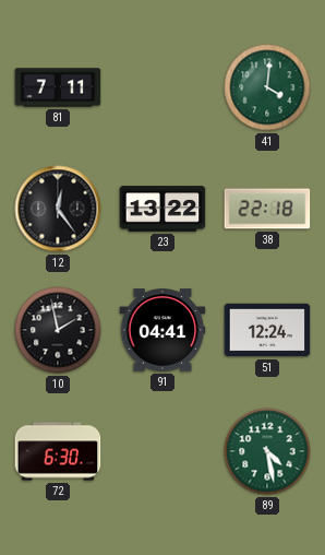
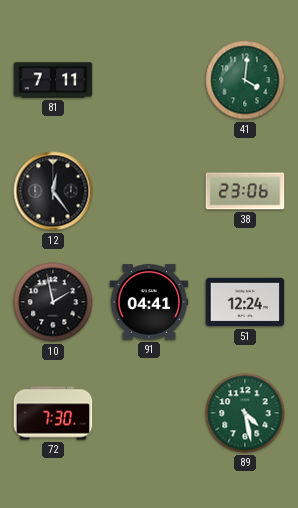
23: 13:22 -> none (162, 209)
38: 22:18 -> 23:06 (245, 191)
72: 6:30 -> 7:30 (53, 413)
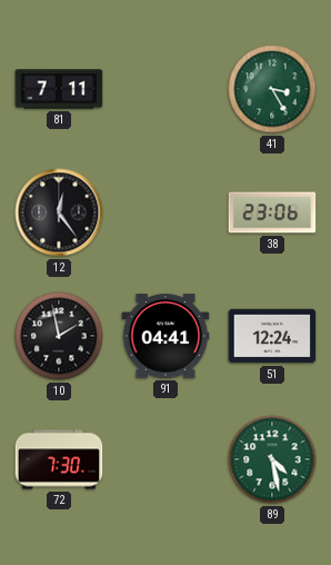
41: 4:01 -> 3:25 (272, 89)
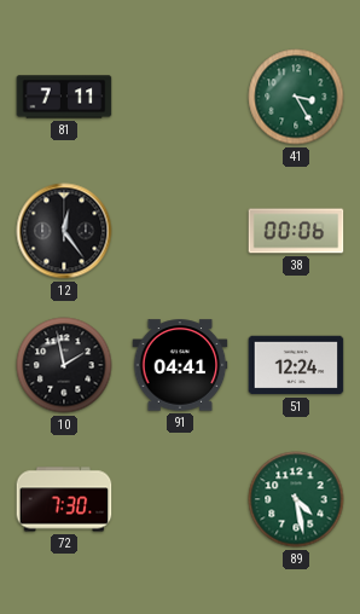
38: 23:06 -> 00:06 (296, 231)
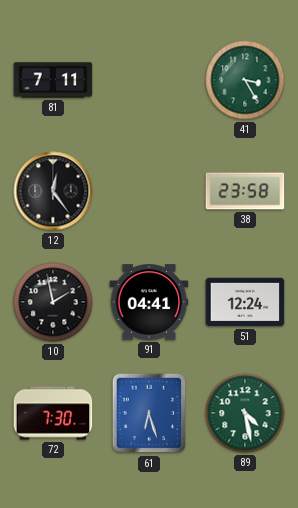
38: 00:06 -> 23:58 (245, 191)
61: none -> 6:27 (149, 413)
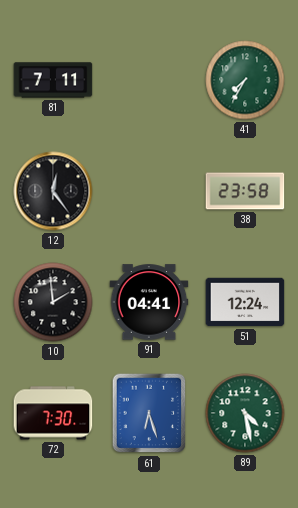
41: 3:25 -> 7:35 (245, 80)
10: 1:58 -> 1:59 (53, 302)
